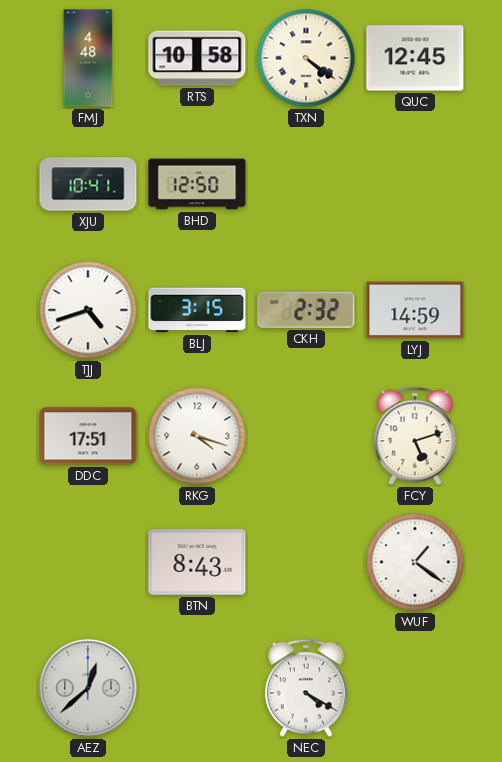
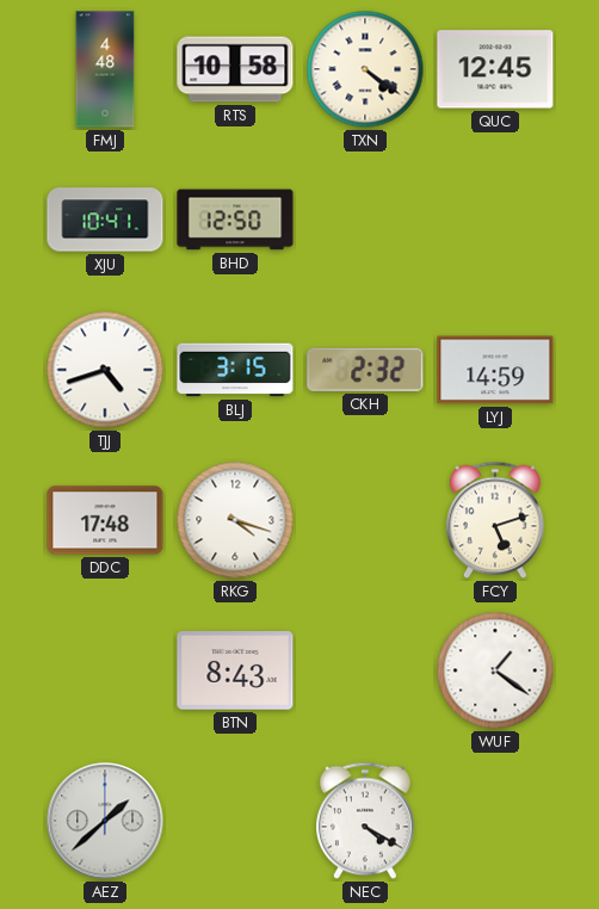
DDC: 17:51 -> 17:48 (105, 520)
AEZ: 12:38 -> 1:38 (105, 821)
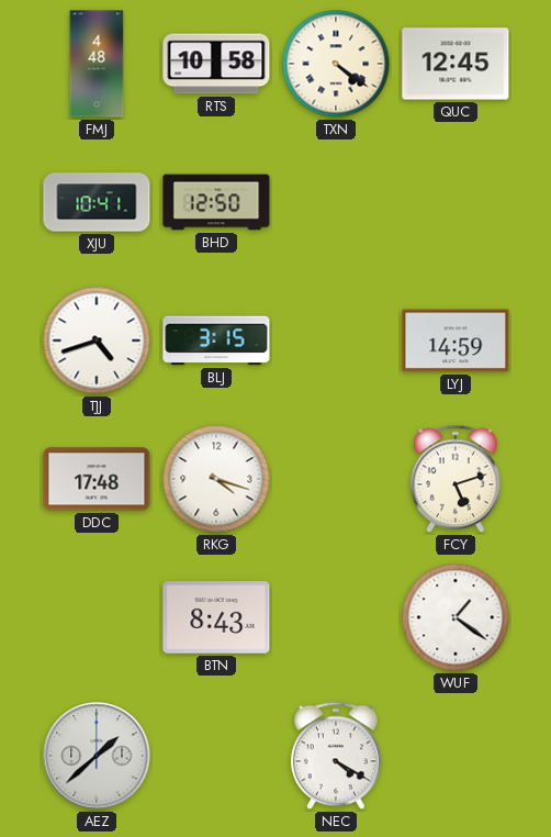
CKH: 2:32 -> none (365, 370)
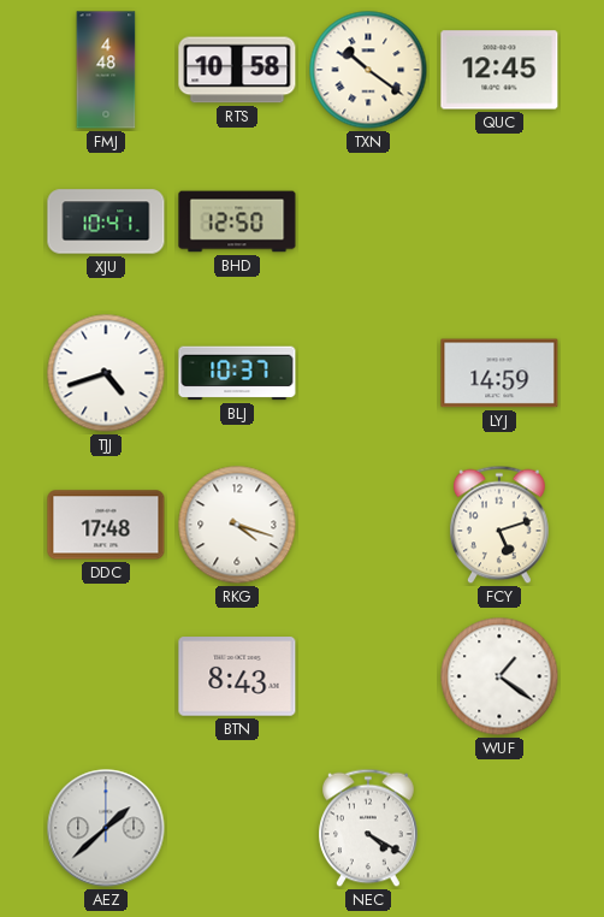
TXN: 4:21 -> 10:21 (368, 70)
BLJ: 3:15 -> 10:37 (237, 373)
